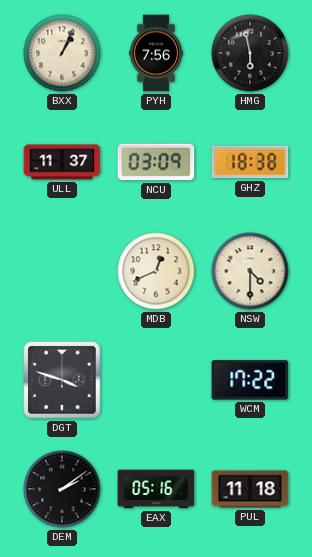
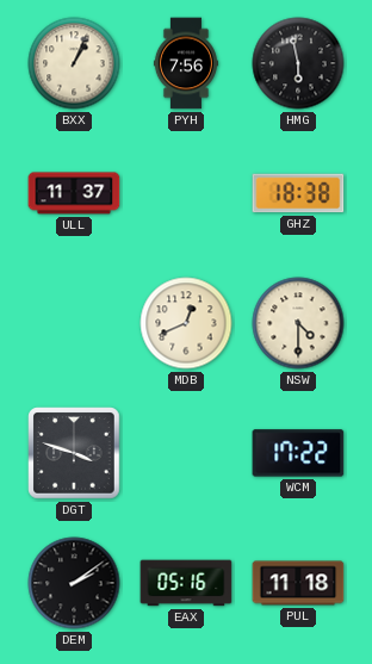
NCU: 03:09 -> none (156, 162)
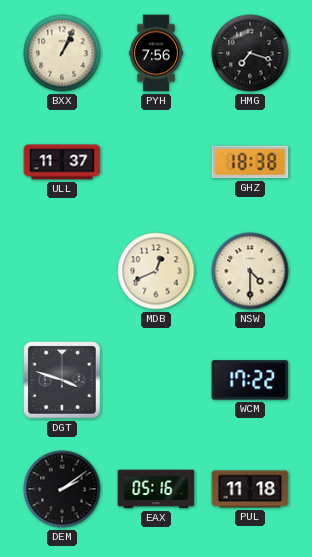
HMG: 5:58 -> 7:18 (250, 53)
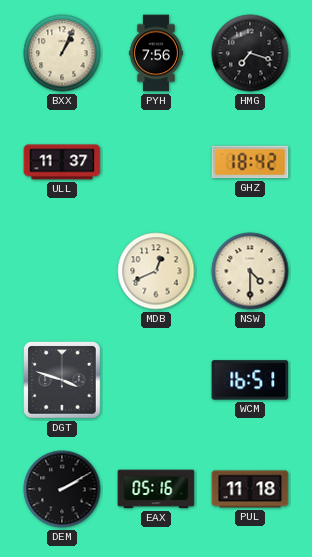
GHZ: 18:38 -> 18:42 (250, 162)
WCM: 17:22 -> 16:51 (250, 380)
DEM: 2:09 -> 2:10 (62, 489)
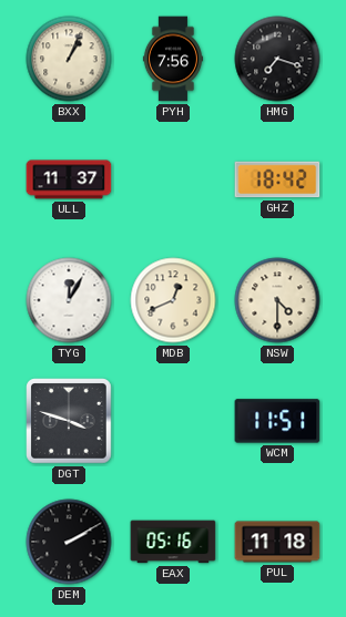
TYG: none -> 12:05 (69, 300)
WCM: 16:51 -> 11:51 (277, 421)
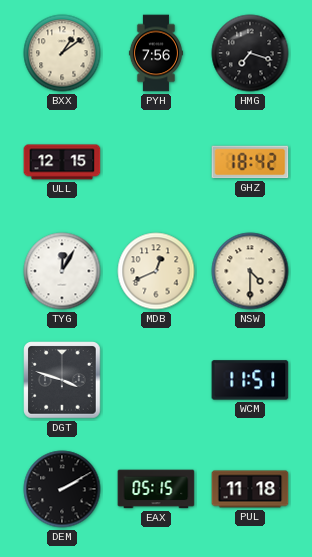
BXX: 1:04 -> 1:09 (62, 53)
ULL: 11:37 -> 12:15 (62, 162)
EAX: 05:16 -> 05:15 (156, 489)
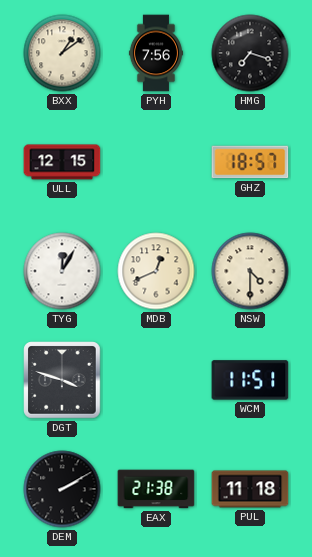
GHZ: 18:42 -> 18:57 (250, 162)
EAX: 05:15 -> 21:38 (156, 489)
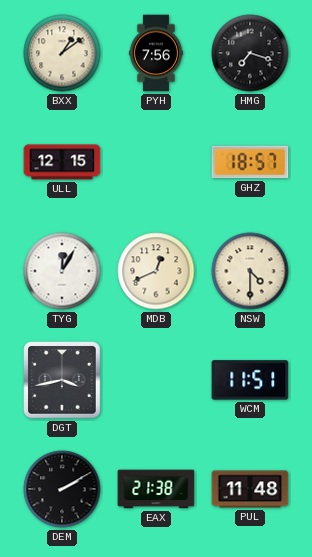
DGT: 3:48 -> 3:43 (62, 380)
PUL: 11:18 -> 11:48 (250, 489)
